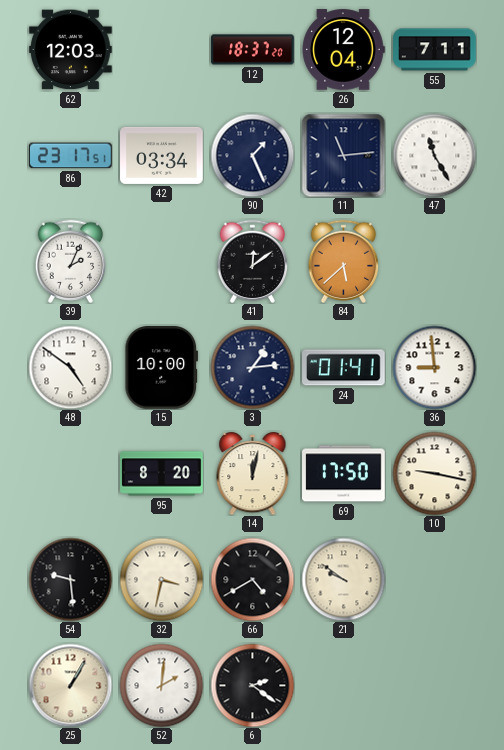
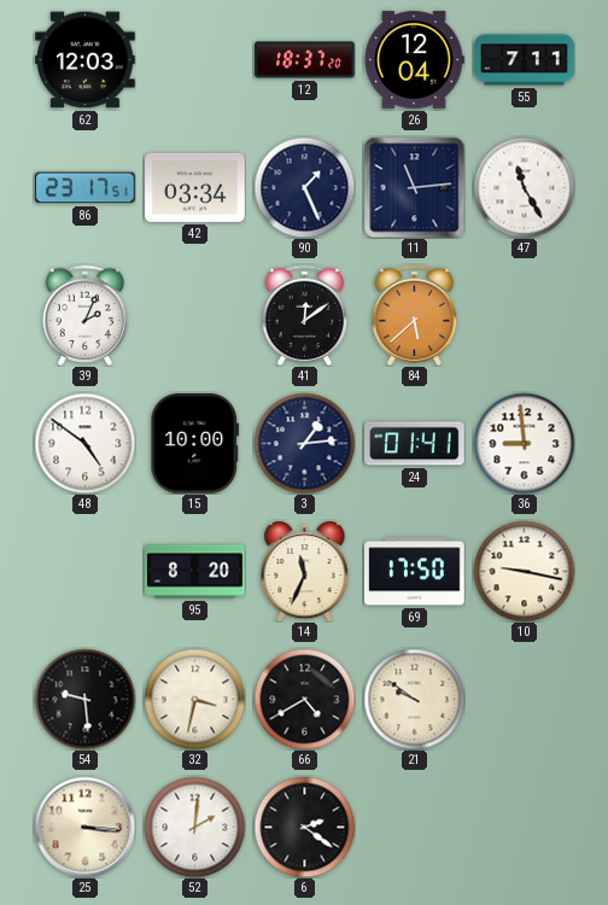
14: 12:02 -> 11:34 (305, 571)
25: 1:05 -> 3:16 (84, 827)
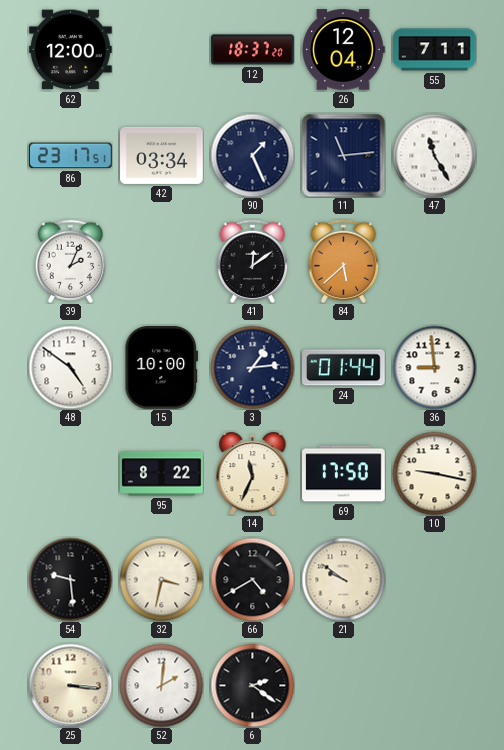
62: 12:03 -> 12:00 (71, 50)
24: 01:41 -> 01:44 (344, 368)
95: 8:20 -> 8:22 (162, 474)
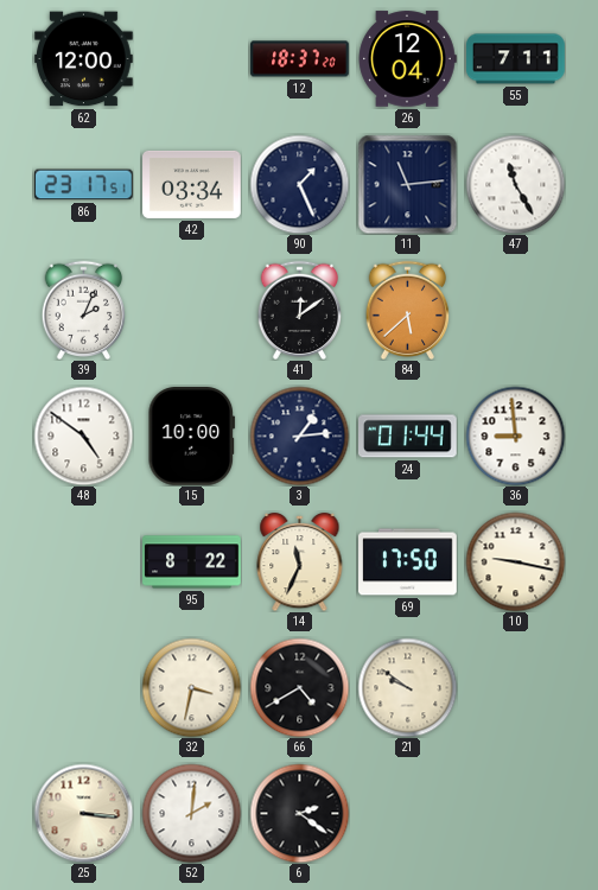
54: 9:29 -> none (70, 579)
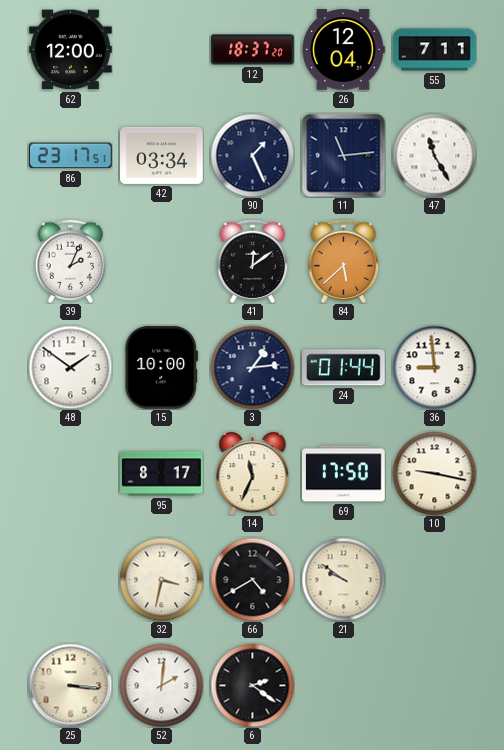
48: 4:51 -> 1:51 (70, 367)
95: 8:22 -> 8:17 (162, 474)
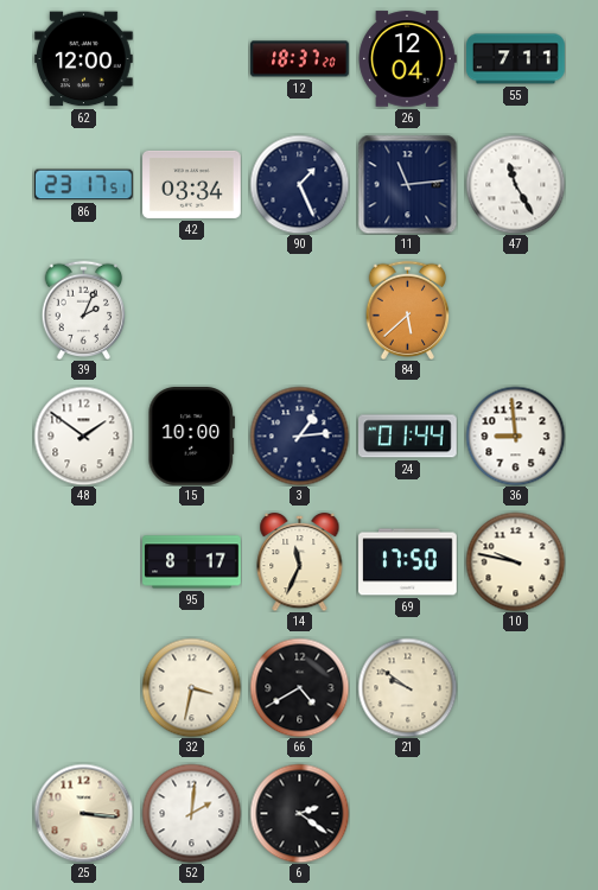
41: 12:09 -> none (253, 261)
10: 9:17 -> 9:47 (515, 561)
